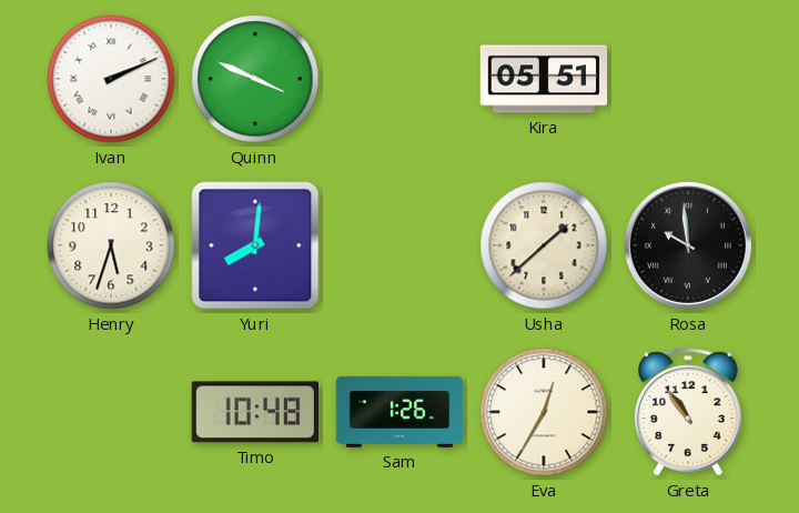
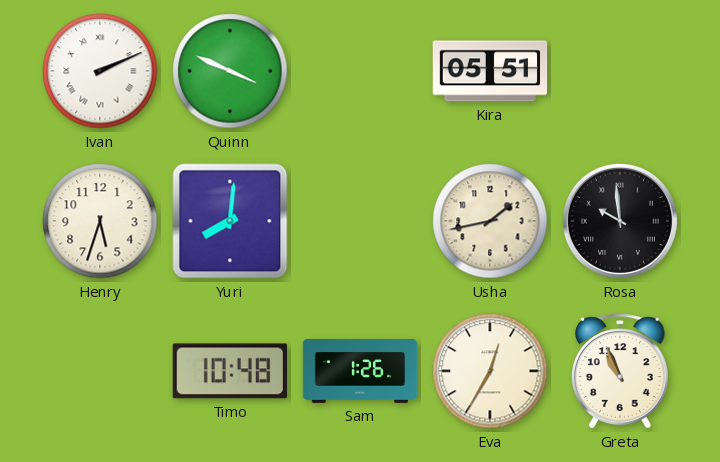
Usha: 1:38 -> 1:43 (490, 221)
Greta: 10:54 -> 10:56 (621, 371)
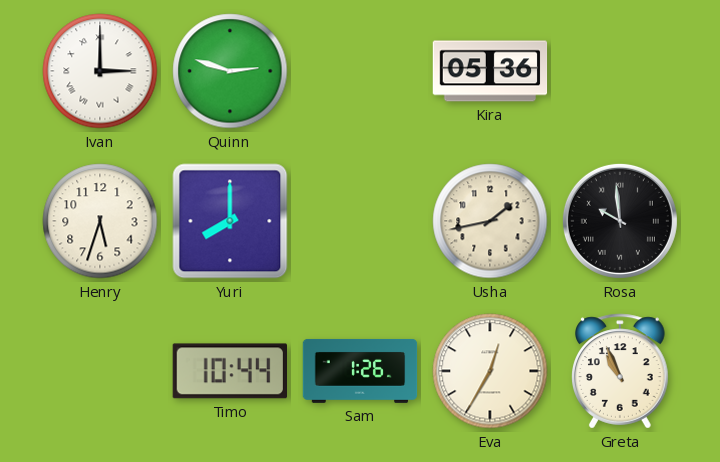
Ivan: 2:11 -> 3:00 (100, 71)
Quinn: 3:49 -> 2:48 (230, 71)
Kira: 05:51 -> 05:36 (490, 71)
Yuri: 8:01 -> 8:00 (230, 221)
Timo: 10:48 -> 10:44 (229, 371)
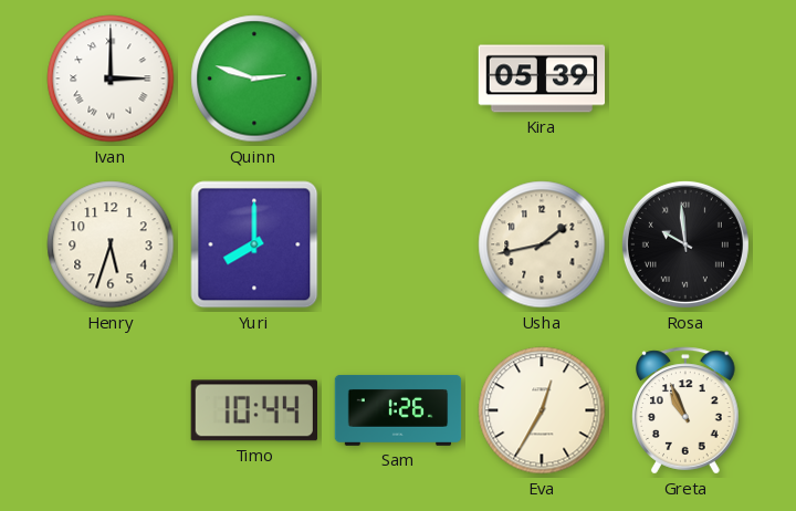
Kira: 05:36 -> 05:39 (542, 79)
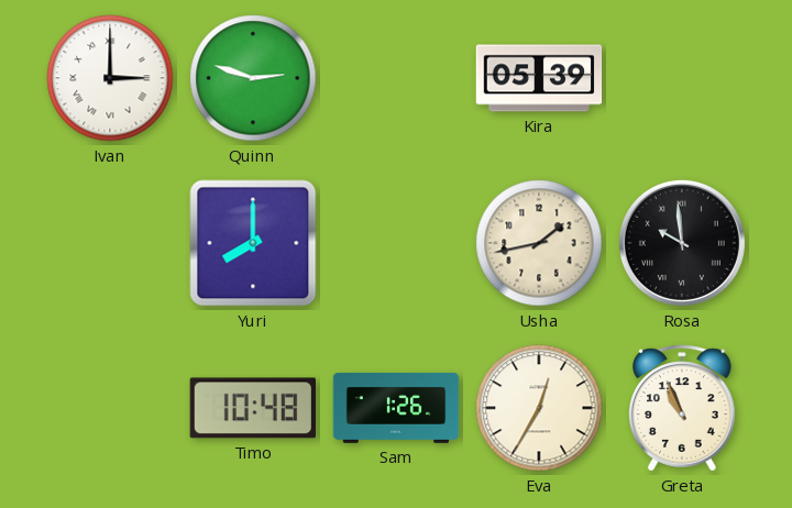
Henry: 5:33 -> none (111, 244)
Timo: 10:44 -> 10:48 (252, 408)
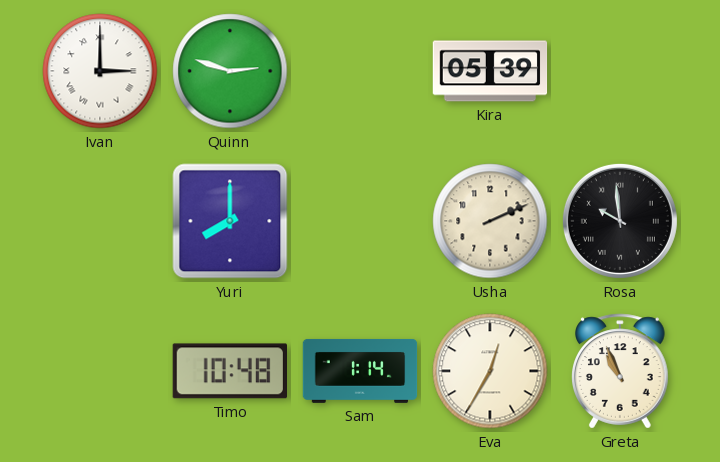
Usha: 1:43 -> 2:11 (490, 221)
Sam: 1:26 -> 1:14 (360, 371)
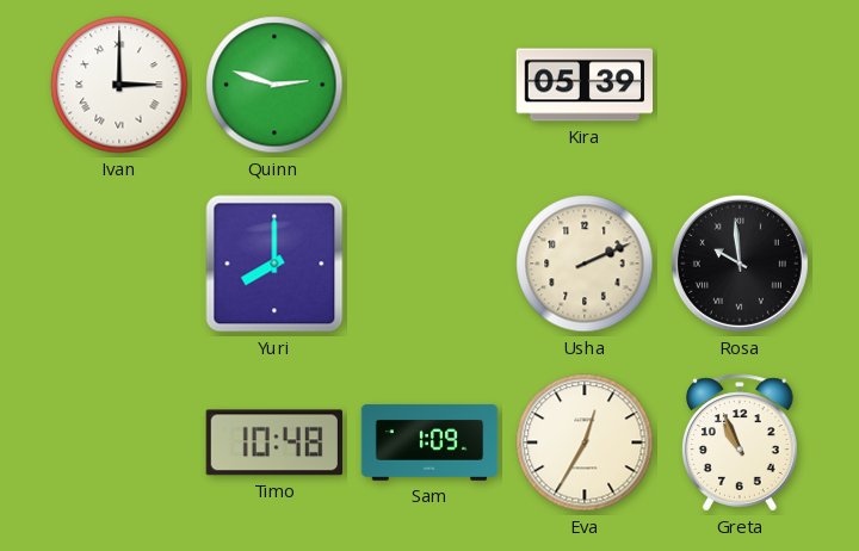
Sam: 1:14 -> 1:09 (429, 442)
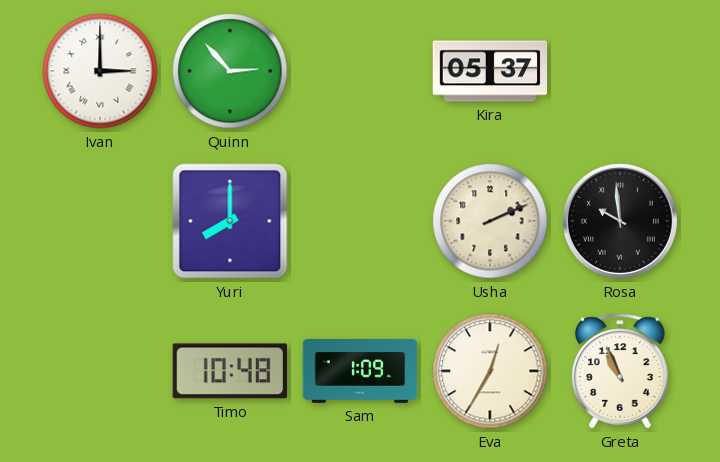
Quinn: 2:48 -> 2:53 (230, 71)
Kira: 05:39 -> 05:37 (490, 71)
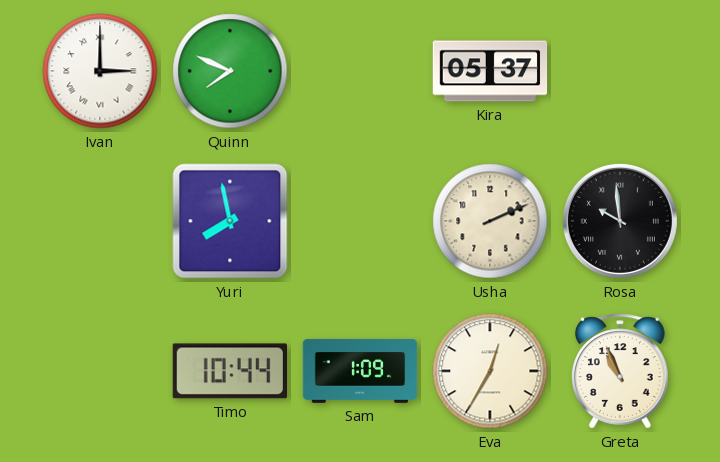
Quinn: 2:53 -> 7:49 (230, 71)
Yuri: 8:00 -> 7:58 (230, 221)
Timo: 10:48 -> 10:44 (229, 371)
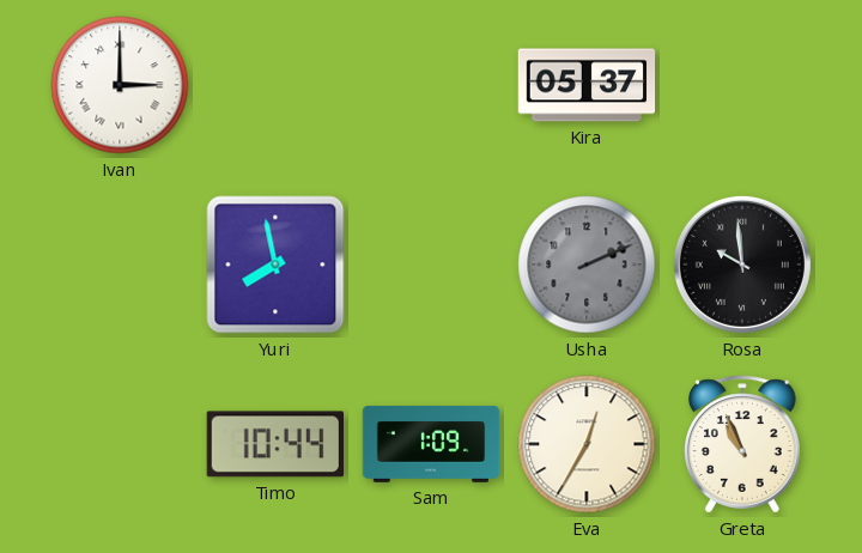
Quinn: 7:49 -> none (230, 71)
Usha dial: cream -> grey (587, 265)
